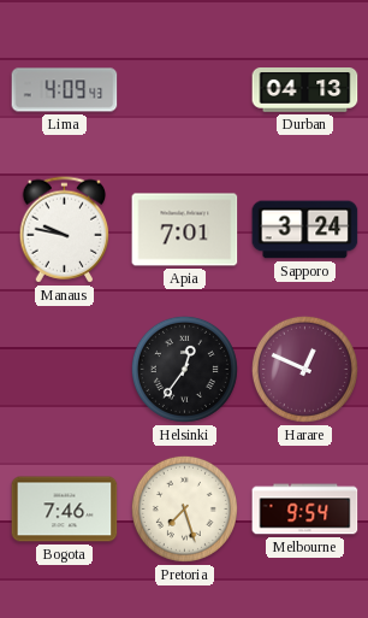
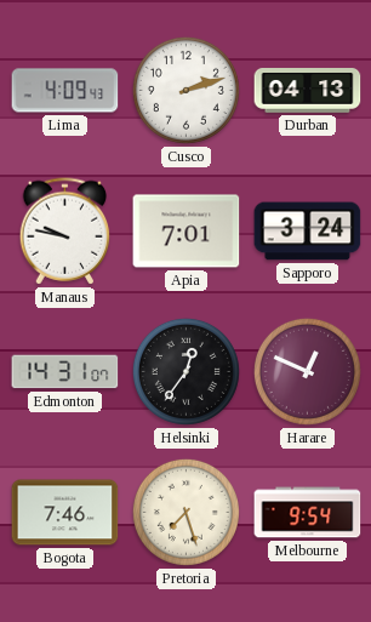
Cusco: none -> 2:12 (185, 90)
Edmonton: none -> 14:31 (65, 372)
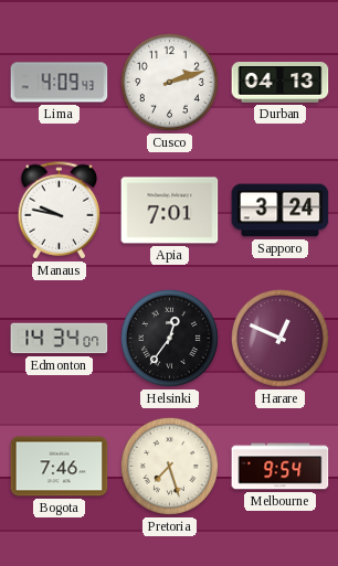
Edmonton: 14:31 -> 14:34 (60, 339)
